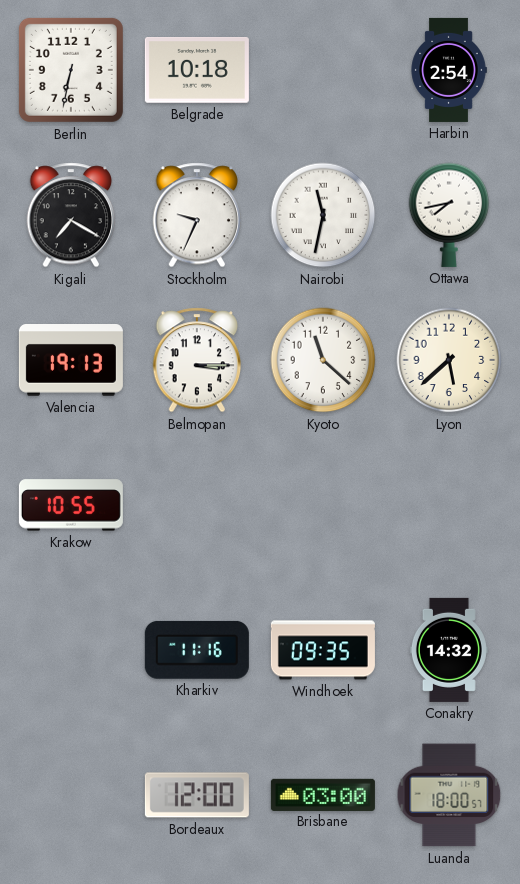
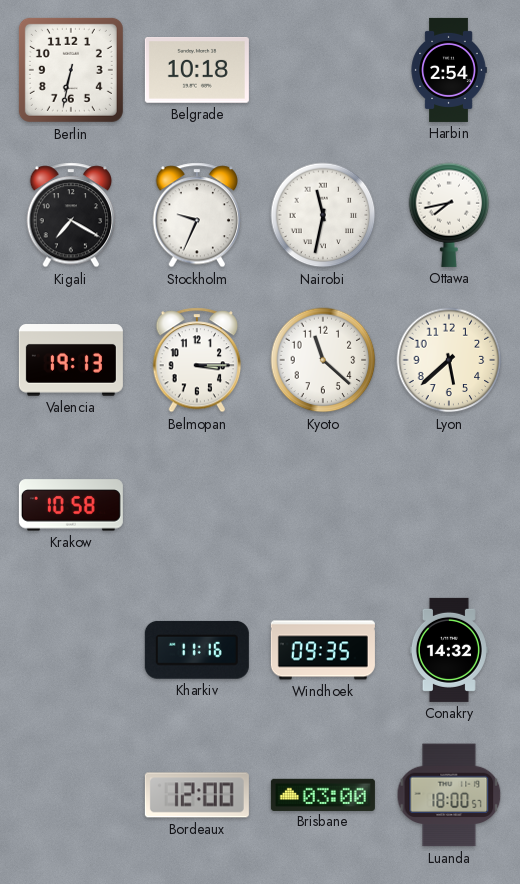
Krakow: 10:55 -> 10:58 (71, 505)
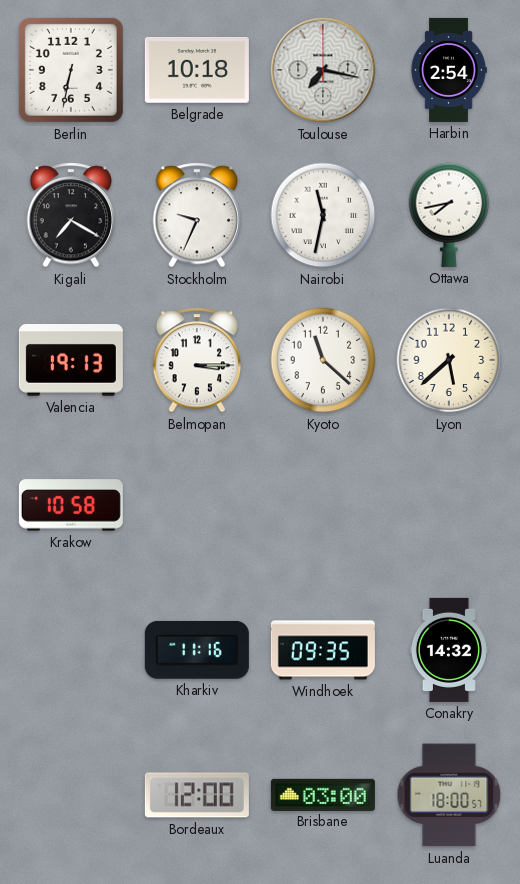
Toulouse: none -> 7:17 (323, 70)
